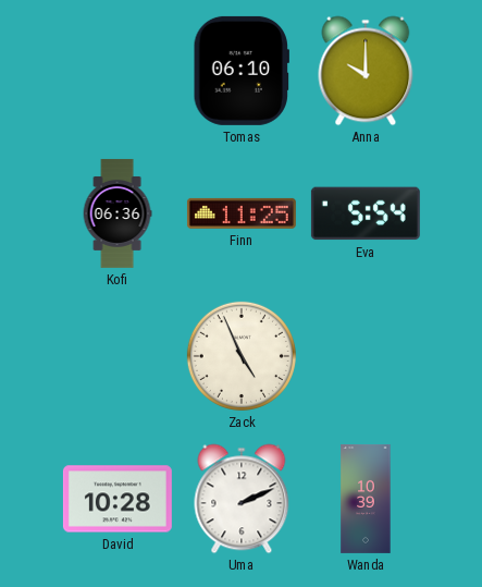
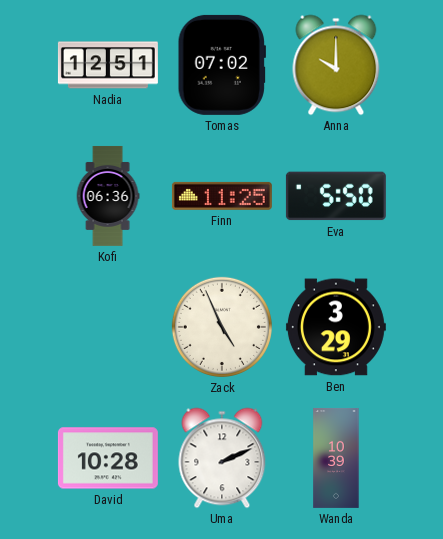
Nadia: none -> 12:51 (108, 65)
Tomas: 06:10 -> 07:02 (221, 65)
Eva: 5:54 -> 5:50 (336, 196)
Ben: none -> 3:29 (336, 327)
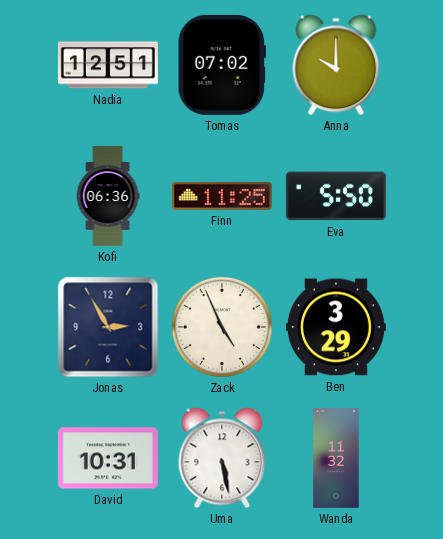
Jonas: none -> 2:55 (108, 327)
David: 10:28 -> 10:31 (108, 458)
Uma: 2:11 -> 5:28 (222, 458)
Wanda: 10:39 -> 11:32 (336, 458)
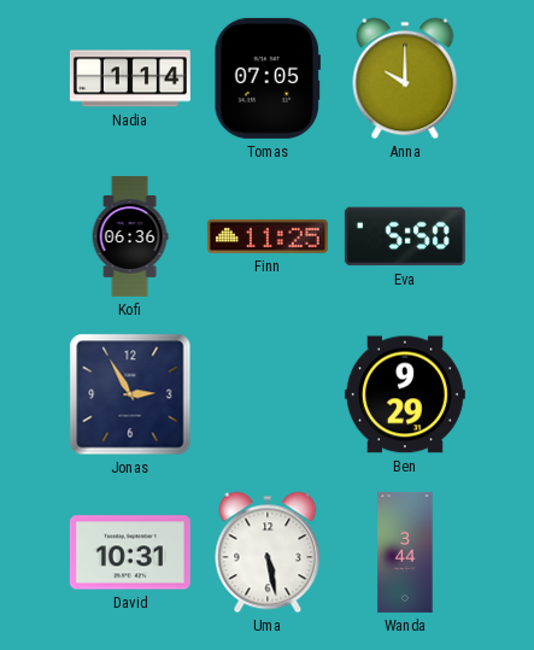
Nadia: 12:51 -> 1:14 (130, 78)
Tomas: 07:02 -> 07:05 (266, 78)
Zack: 4:56 -> none (222, 327)
Ben: 3:29 -> 9:29 (405, 394)
Wanda: 11:32 -> 3:44 (405, 552)
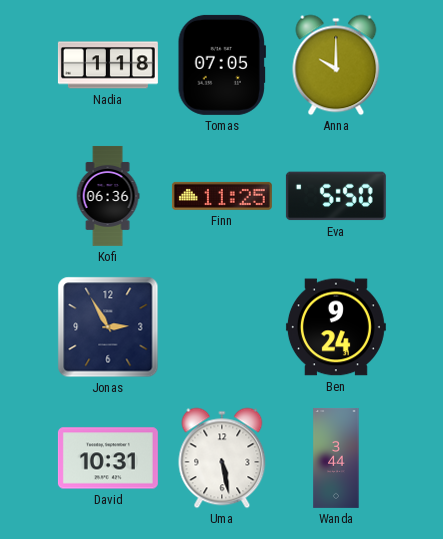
Nadia: 1:14 -> 1:18 (108, 65)
Ben: 9:29 -> 9:24 (336, 327)
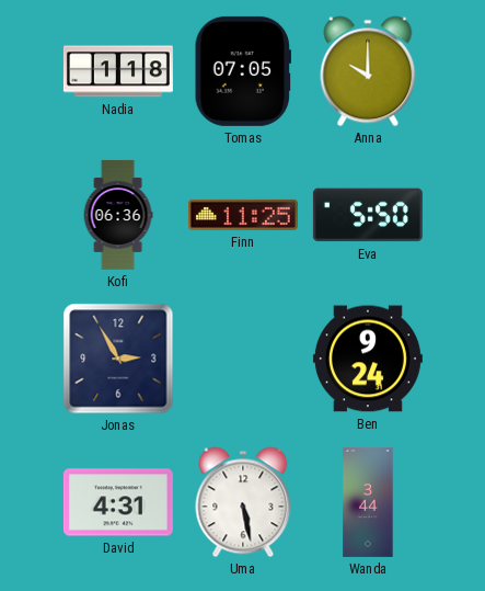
David: 10:31 -> 4:31 (118, 502)
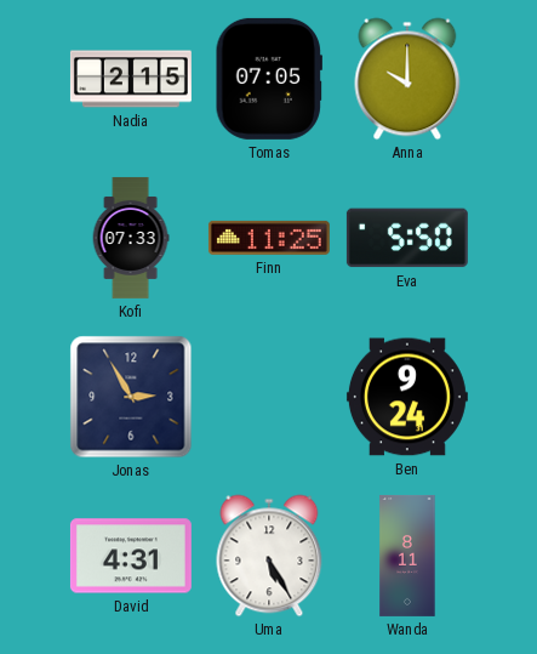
Nadia: 1:18 -> 2:15 (131, 79)
Kofi: 06:36 -> 07:33 (131, 238)
Uma: 5:28 -> 5:25 (269, 556)
Wanda: 3:44 -> 8:11 (407, 556)
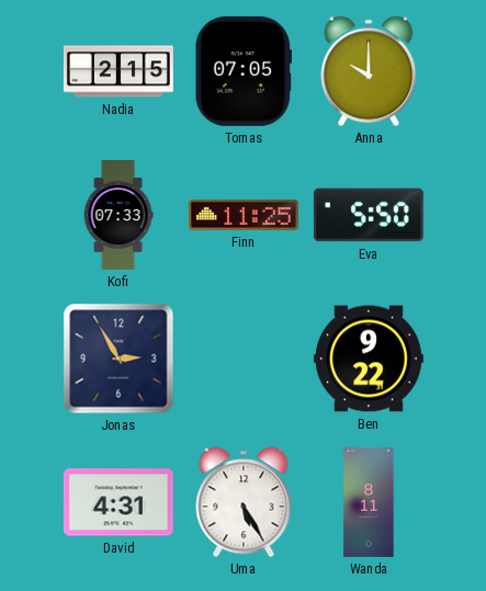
Ben: 9:24 -> 9:22 (369, 359)
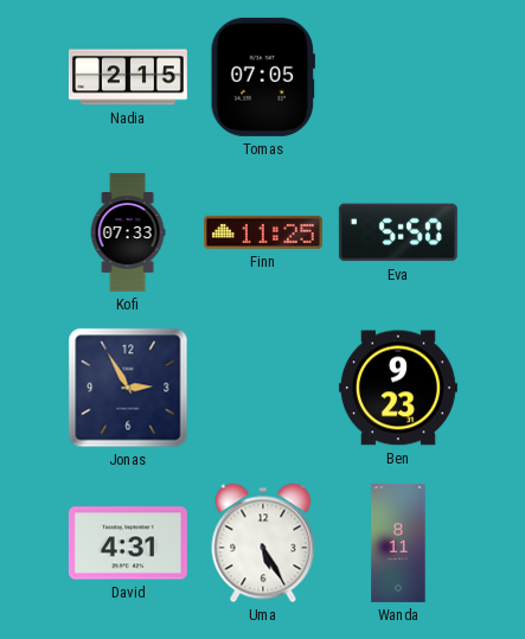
Anna: 10:00 -> none (369, 71)
Ben: 9:22 -> 9:23 (398, 388)
